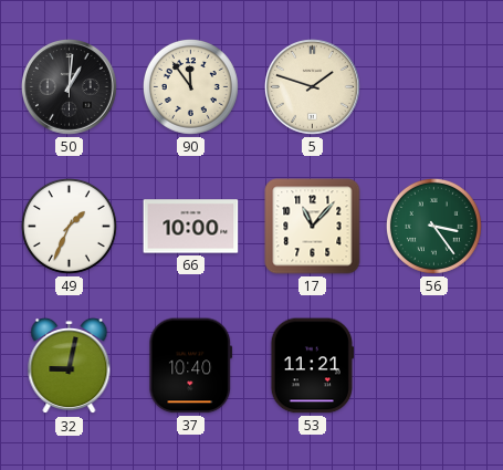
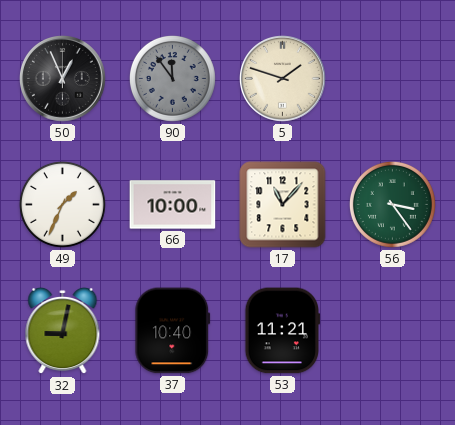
50: 1:01 -> 12:56 (63, 79)
90 dial: cream -> grey (172, 78)
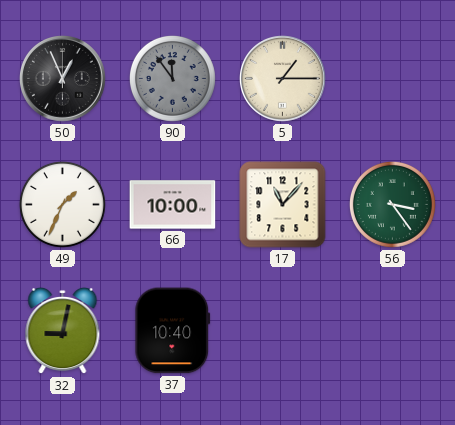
5: 1:48 -> 1:15 (283, 79)
53: 11:21 -> none (283, 331)
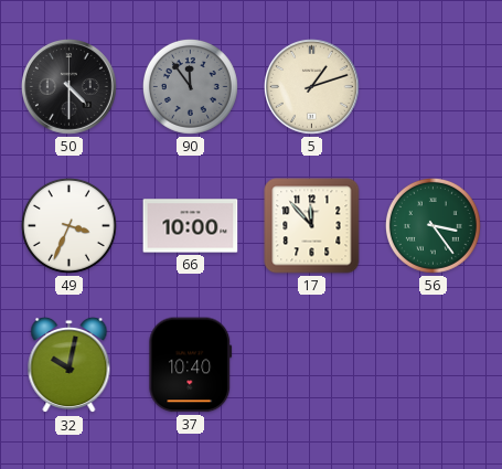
50: 12:56 -> 4:30 (70, 87)
5: 1:15 -> 1:12 (312, 87)
49: 1:34 -> 3:34 (68, 225)
17: 11:07 -> 11:53 (312, 226)
32: 9:02 -> 10:02 (70, 365)
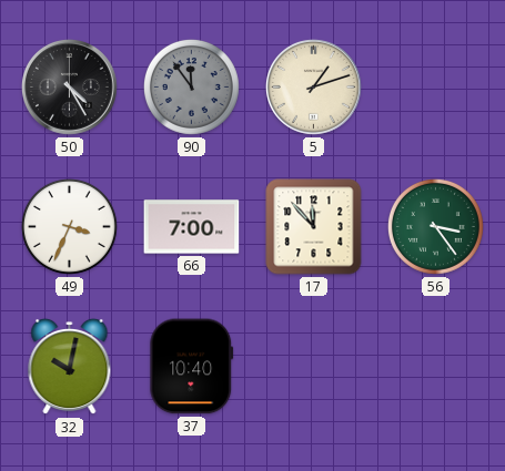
50: 4:30 -> 4:25 (70, 88)
66: 10:00 -> 7:00 (192, 227)
